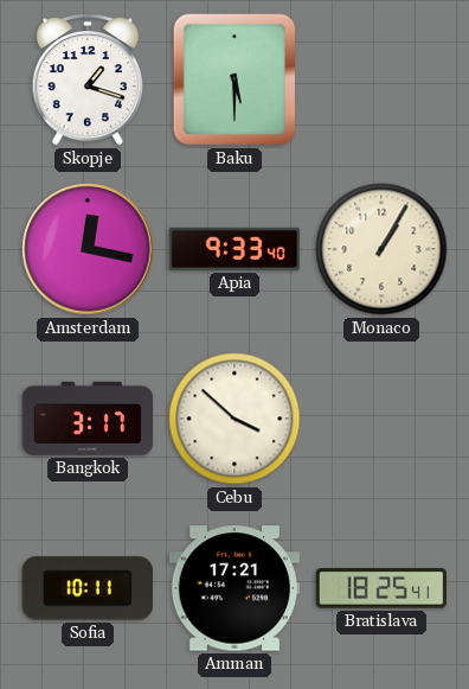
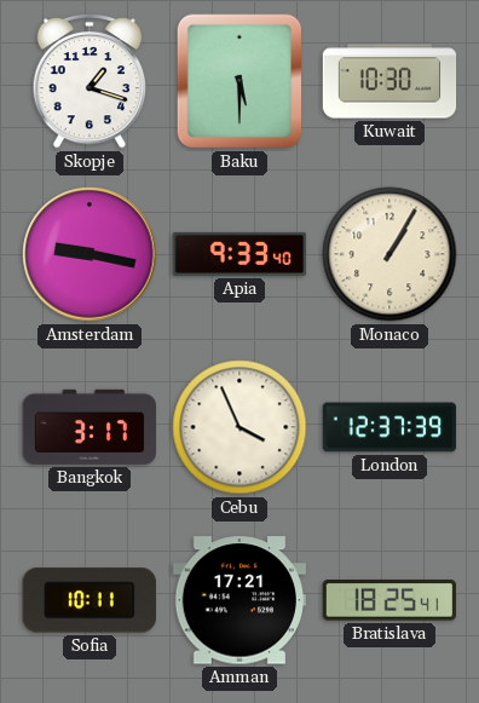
Kuwait: none -> 10:30 (389, 81)
Amsterdam: 12:17 -> 9:17 (90, 254)
Cebu: 3:52 -> 3:56 (239, 427)
London: none -> 12:37 (389, 427)
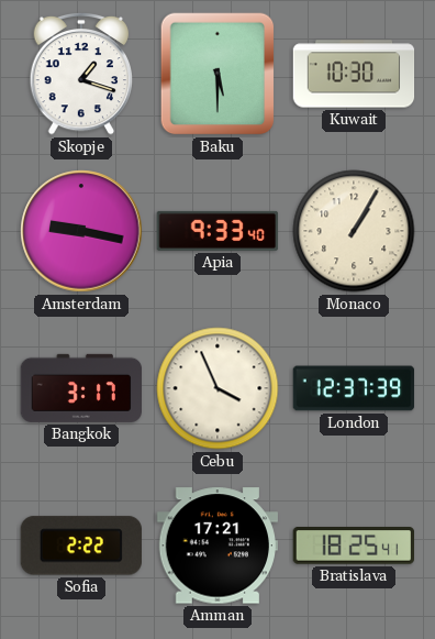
Sofia: 10:11 -> 2:22 (81, 546)
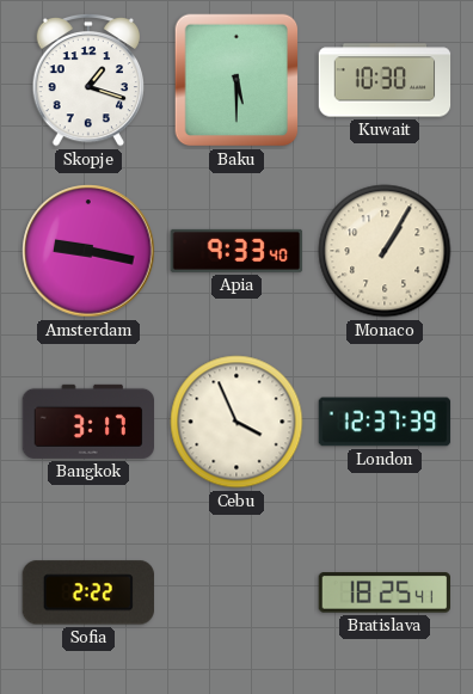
Amman: 17:21 -> none (216, 546)
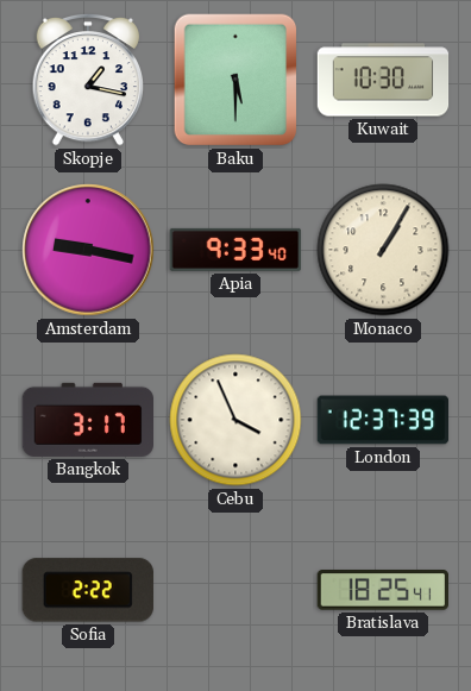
Skopje: 1:18 -> 1:17 (88, 80)
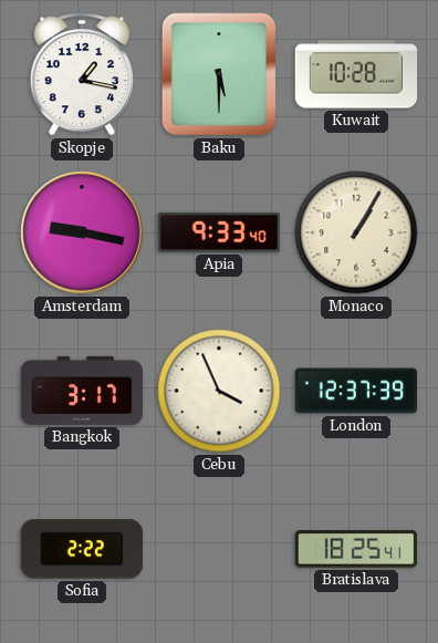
Kuwait: 10:30 -> 10:28 (356, 74)
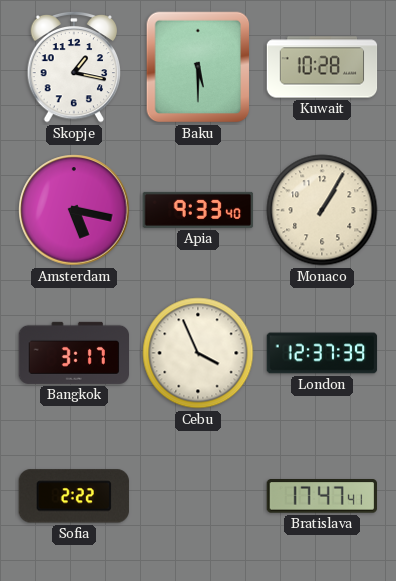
Amsterdam: 9:17 -> 5:17 (74, 210)
Bratislava: 18:25 -> 17:47 (321, 497)
